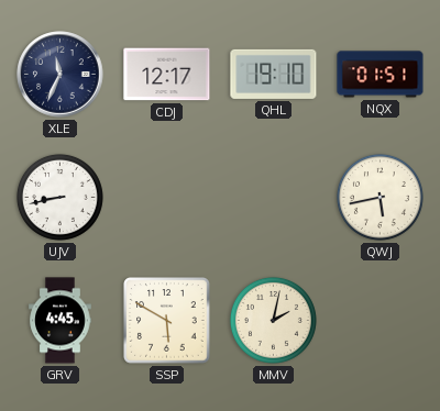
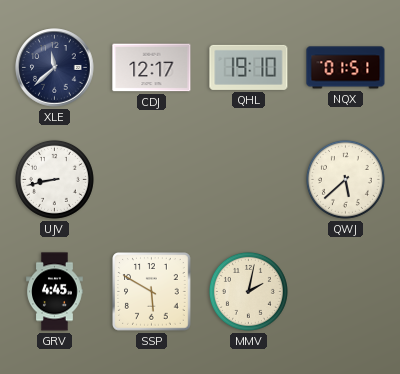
XLE: 11:34 -> 11:38 (55, 68)
QWJ: 5:43 -> 5:38 (345, 179)
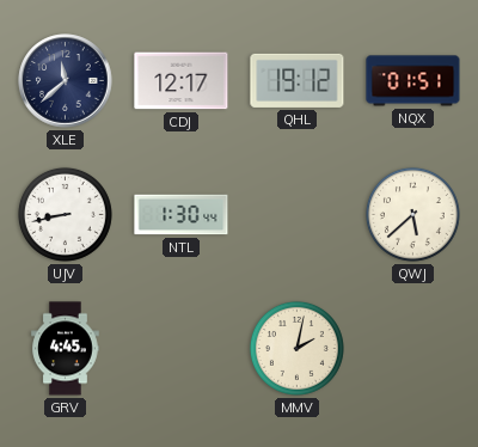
QHL: 19:10 -> 19:12 (298, 80)
NTL: none -> 1:30 (182, 215)
SSP: 5:50 -> none (152, 292)
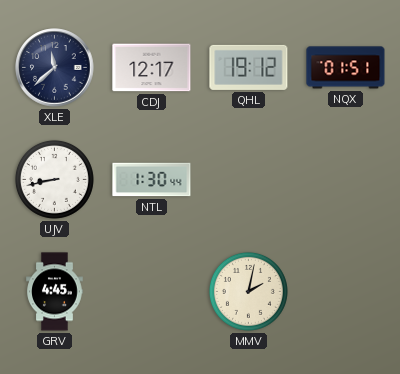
QWJ: 5:38 -> none (412, 214)
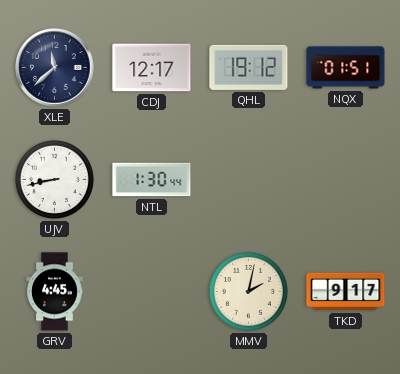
TKD: none -> 9:17 (346, 292)
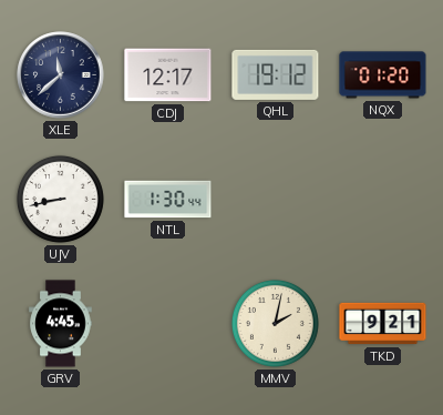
NQX: 01:51 -> 01:20 (383, 75)
TKD: 9:17 -> 9:21 (383, 324)
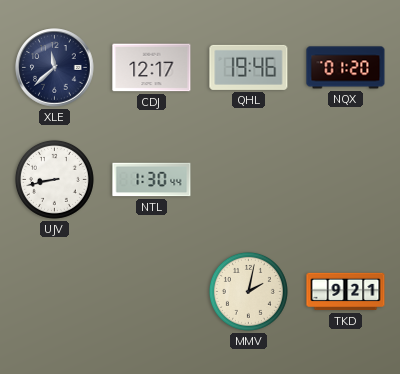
QHL: 19:12 -> 19:46 (249, 67)
GRV: 4:45 -> none (61, 324)
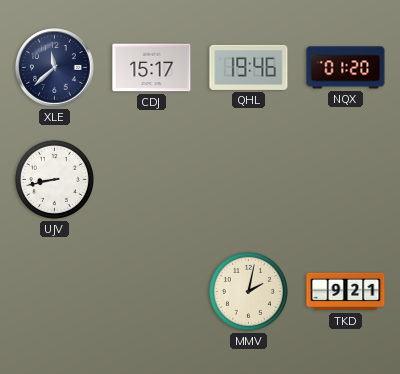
CDJ: 12:17 -> 15:17 (152, 68)
NTL: 1:30 -> none (152, 180)
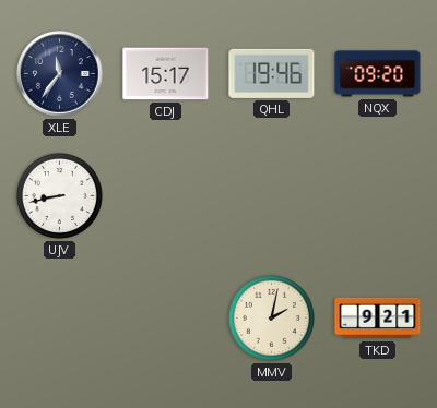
XLE: 11:38 -> 11:36 (60, 74)
NQX: 01:20 -> 09:20 (378, 74)
